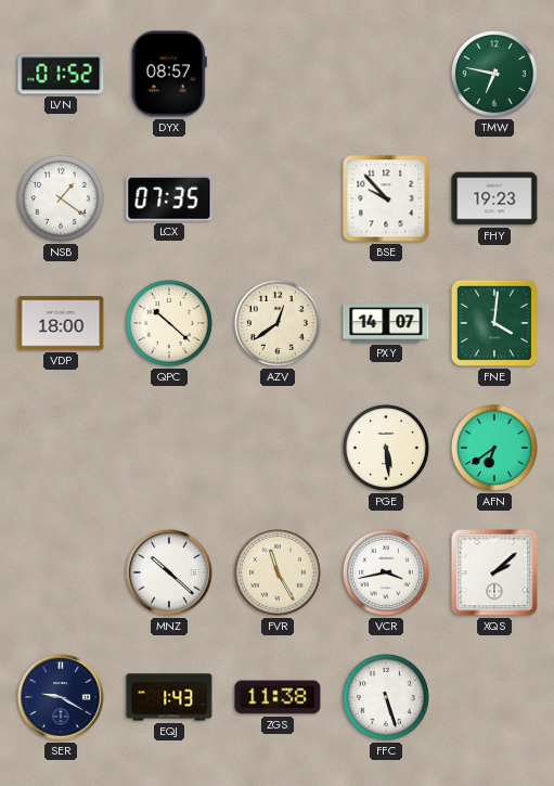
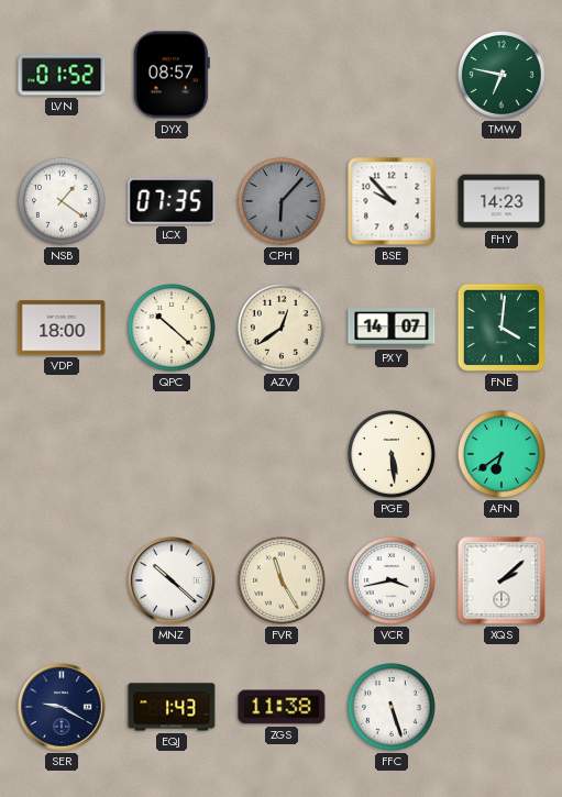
CPH: none -> 6:07 (282, 201)
FHY: 19:23 -> 14:23 (502, 201)
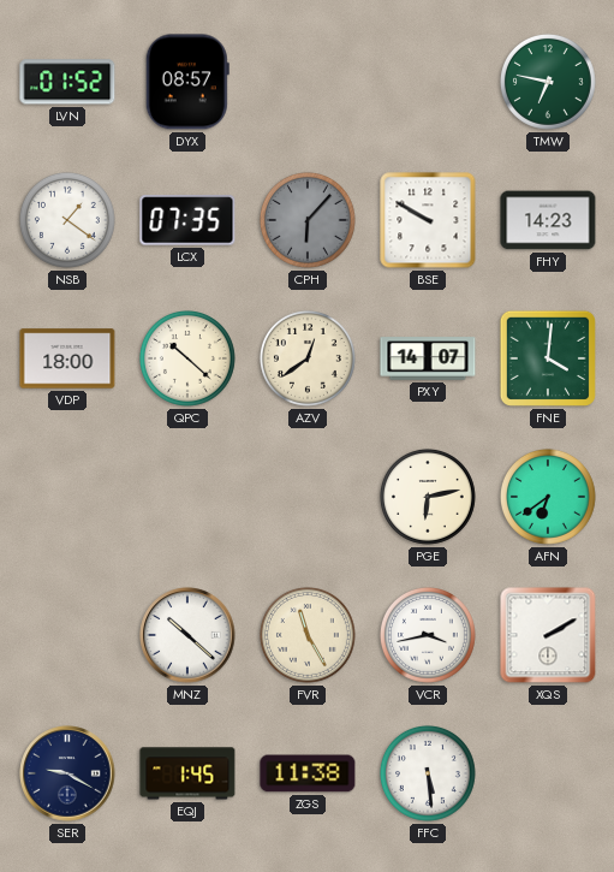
BSE: 9:53 -> 9:50 (428, 220)
PGE: 5:29 -> 6:13 (428, 497)
XQS: 2:08 -> 2:10 (548, 635)
EQJ: 1:43 -> 1:45 (187, 773)
FFC: 5:27 -> 5:29 (428, 773)
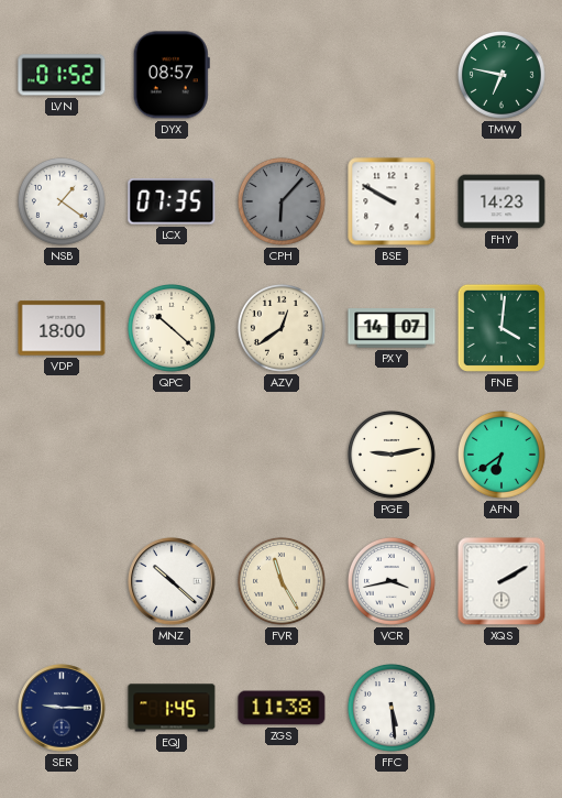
PGE: 6:13 -> 9:13 (392, 455)
SER: 9:20 -> 9:15 (62, 708)
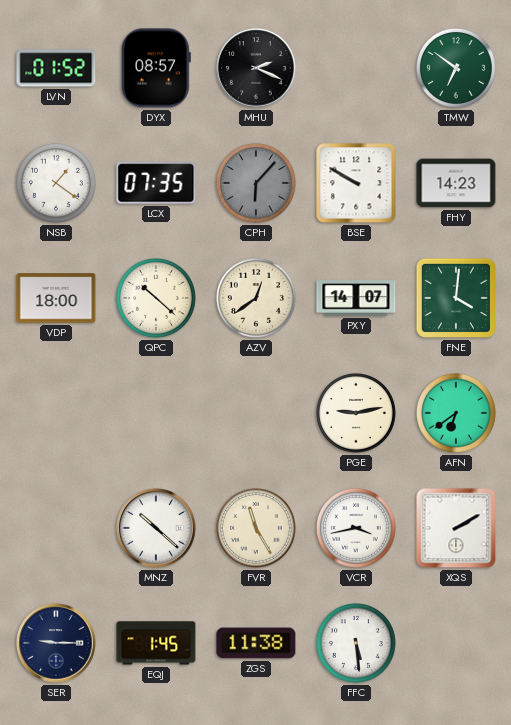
MHU: none -> 2:19 (256, 68)
TMW: 6:47 -> 6:51 (456, 68)
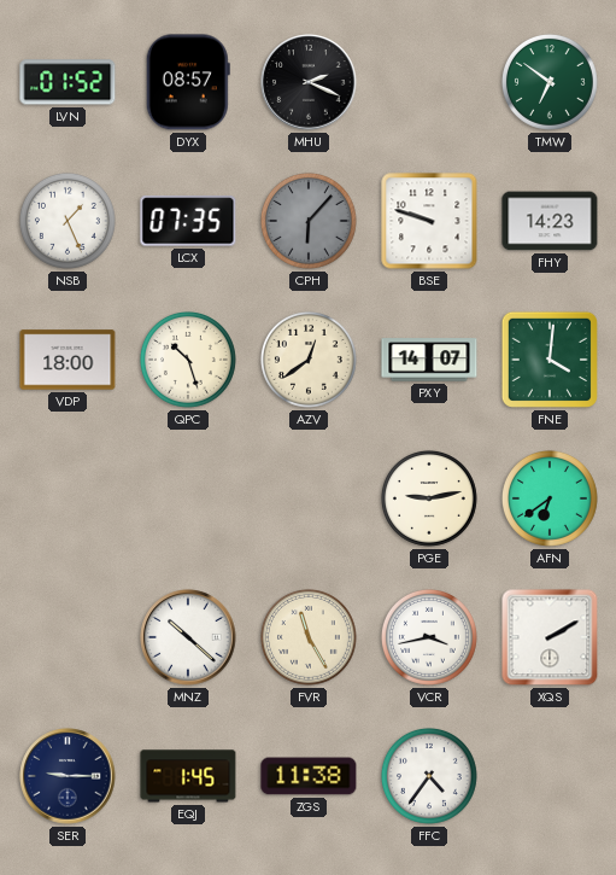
NSB: 1:21 -> 1:26 (68, 221)
BSE: 9:50 -> 9:48 (429, 221)
QPC: 10:22 -> 10:27 (188, 360)
FFC: 5:29 -> 4:36 (429, 776)
